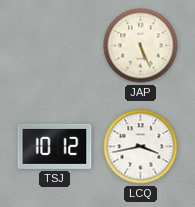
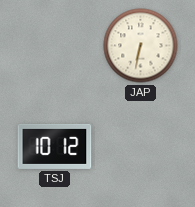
JAP: 5:26 -> 6:32 (141, 46)
LCQ: 3:43 -> none (141, 147)
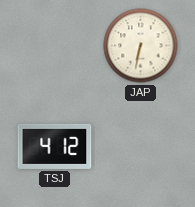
TSJ: 10:12 -> 4:12 (55, 146)
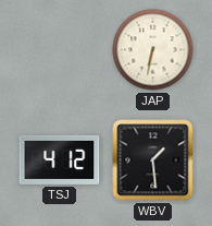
WBV: none -> 1:29 (153, 160)
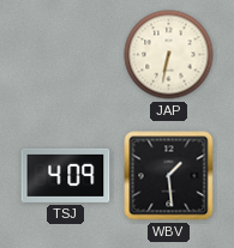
TSJ: 4:12 -> 4:09 (66, 175)
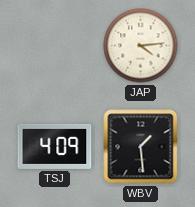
JAP: 6:32 -> 4:14 (141, 46)
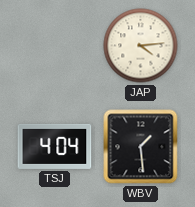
TSJ: 4:09 -> 4:04 (55, 146)
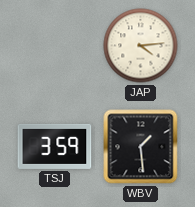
TSJ: 4:04 -> 3:59 (55, 146)
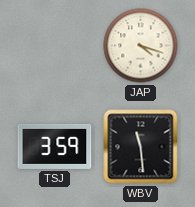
JAP: 4:14 -> 4:18 (141, 46)
WBV: 1:29 -> 11:29 (141, 147)
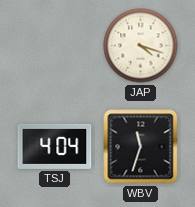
TSJ: 3:59 -> 4:04 (55, 146)
WBV: 11:29 -> 11:33 (141, 147)
